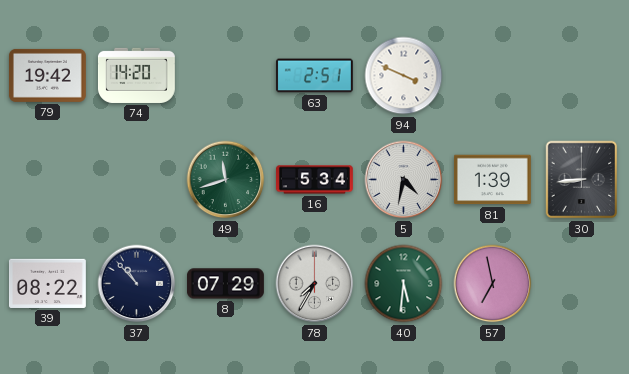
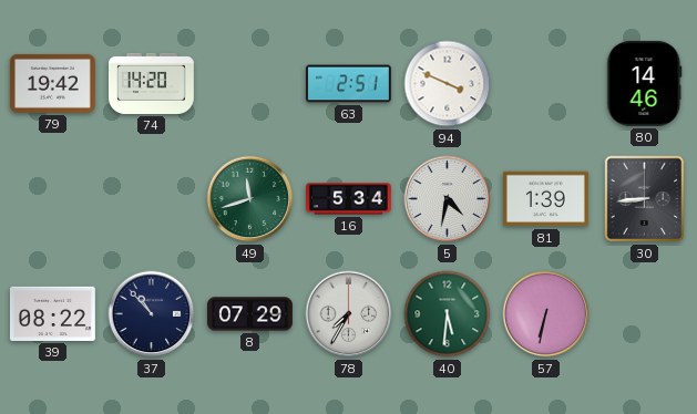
80: none -> 14:46 (645, 83)
57: 6:58 -> 6:32 (546, 314)
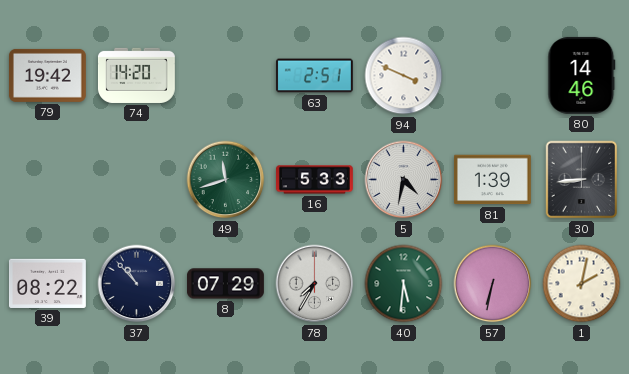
16: 5:34 -> 5:33 (314, 180)
1: none -> 2:02 (582, 284)
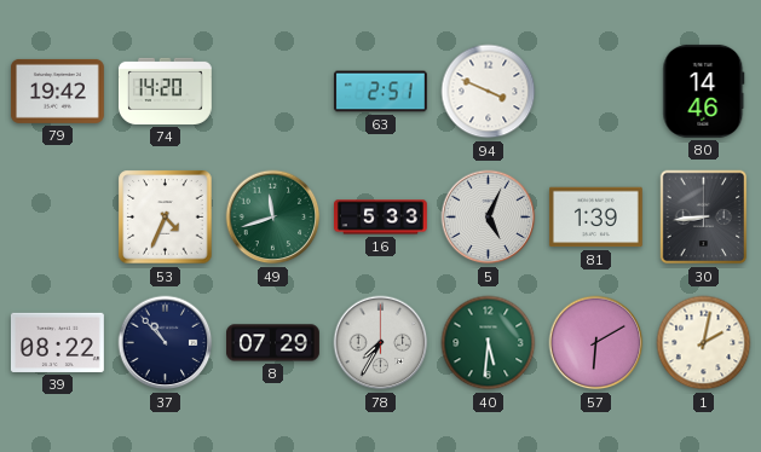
53: none -> 4:34 (166, 218)
5: 4:32 -> 5:04 (489, 218)
57: 6:32 -> 6:10 (596, 343)
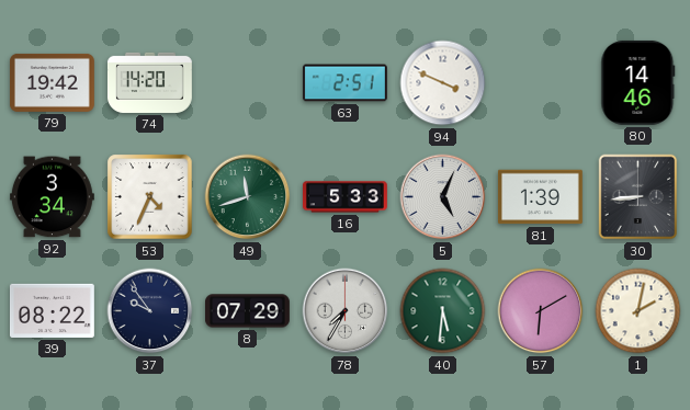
92: none -> 3:34 (52, 197)
37: 10:53 -> 9:54 (150, 311)
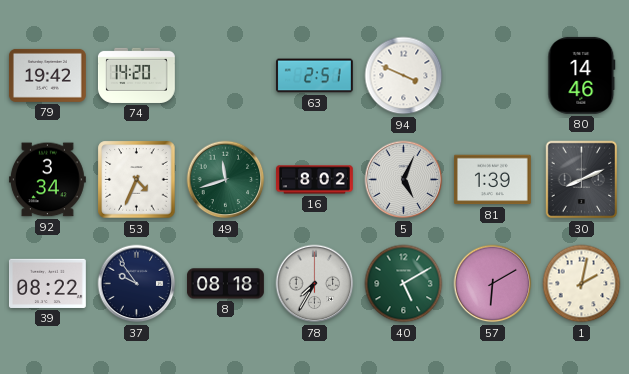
16: 5:33 -> 8:02 (314, 180)
30: 8:44 -> 8:11 (582, 180)
8: 07:29 -> 08:18 (226, 284)
40: 5:31 -> 5:10 (404, 284)
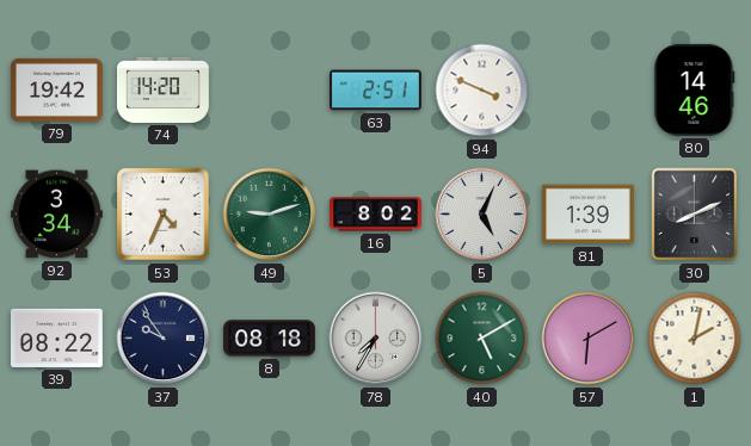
49: 11:42 -> 9:12 (270, 215)
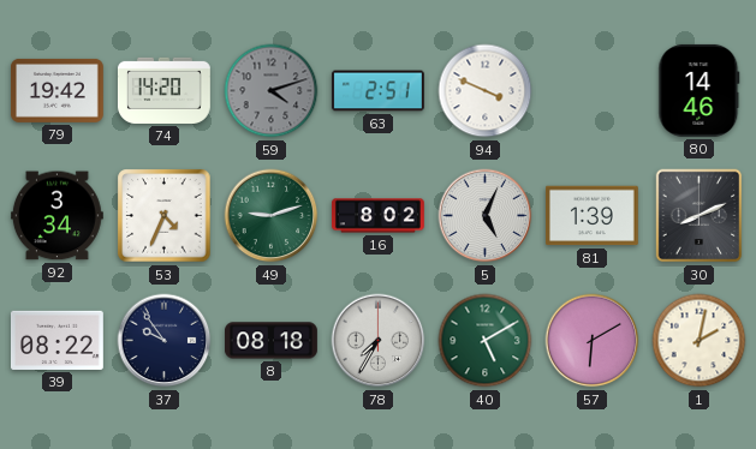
59: none -> 4:12 (272, 91)
